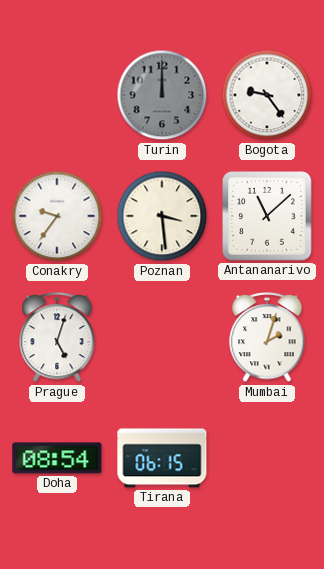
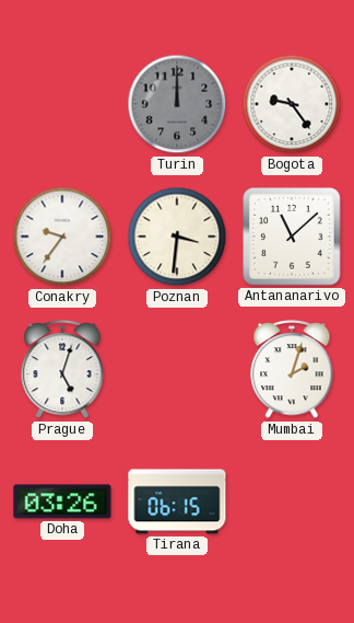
Poznan: 3:29 -> 3:31 (177, 236)
Doha: 08:54 -> 03:26 (62, 501)
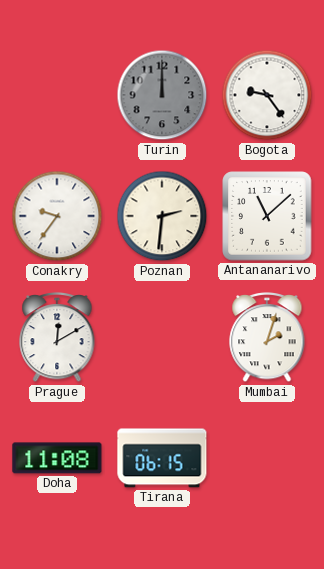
Poznan: 3:31 -> 2:31 (162, 216)
Prague: 5:03 -> 12:10 (57, 337)
Doha: 03:26 -> 11:08 (57, 458)
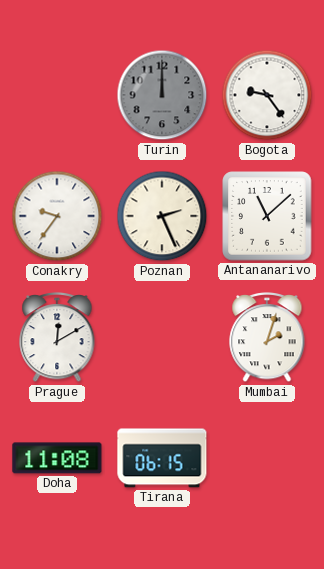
Poznan: 2:31 -> 2:26 (162, 216)
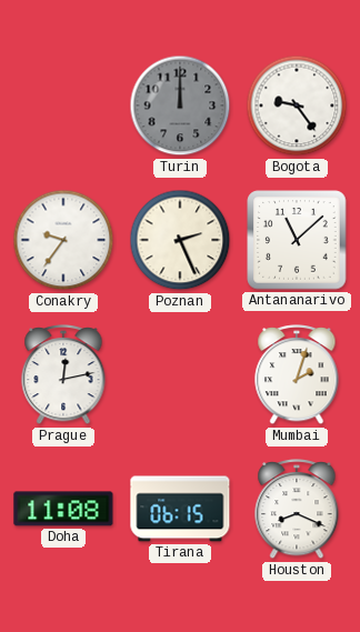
Prague: 12:10 -> 12:13 (63, 374)
Houston: none -> 8:19 (297, 509)
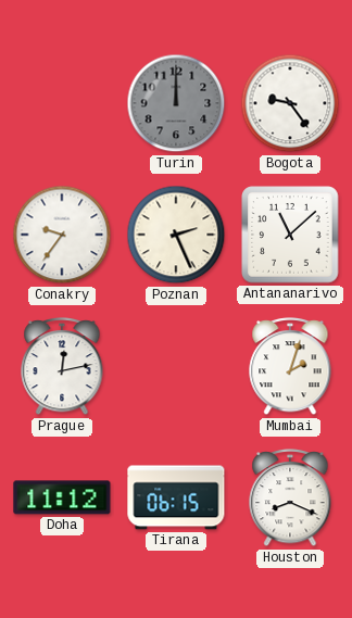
Doha: 11:08 -> 11:12 (62, 497)
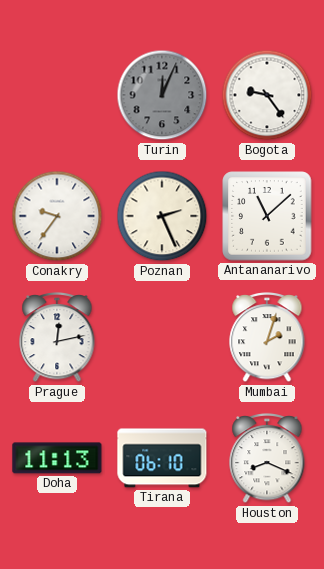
Turin: 12:00 -> 12:04 (162, 95)
Doha: 11:12 -> 11:13 (57, 458)
Tirana: 06:15 -> 06:10 (162, 458)
